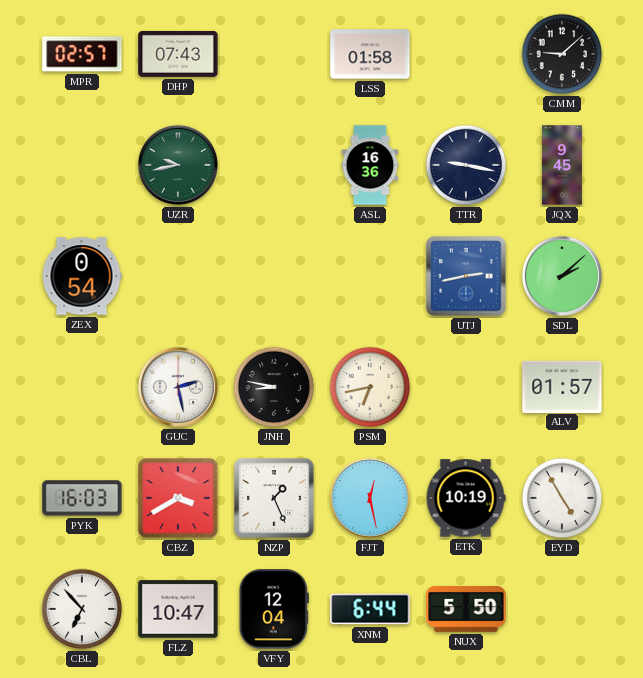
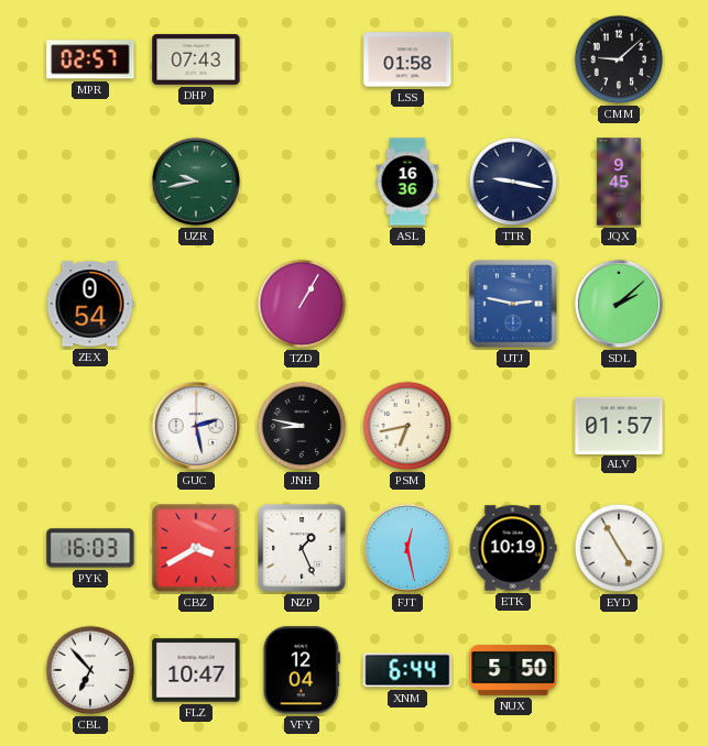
TZD: none -> 1:05 (302, 304)
UTJ: 2:43 -> 2:47 (513, 304)
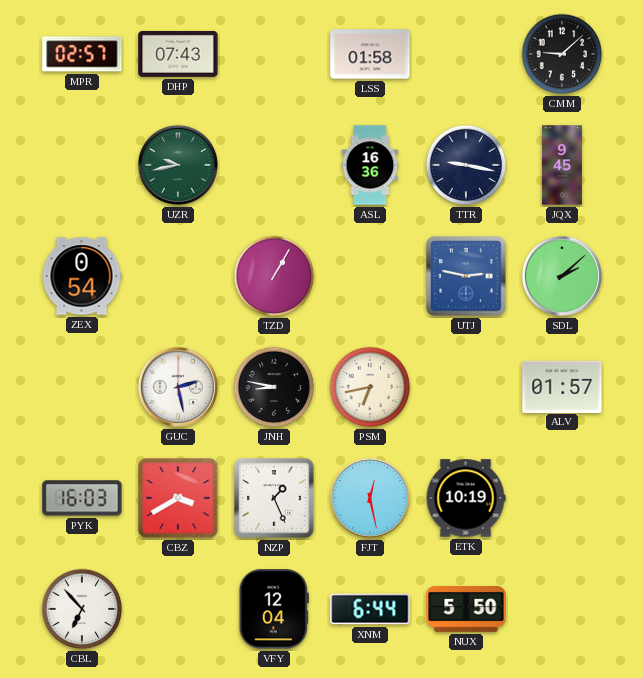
EYD: 4:55 -> none (619, 548)
FLZ: 10:47 -> none (196, 670)
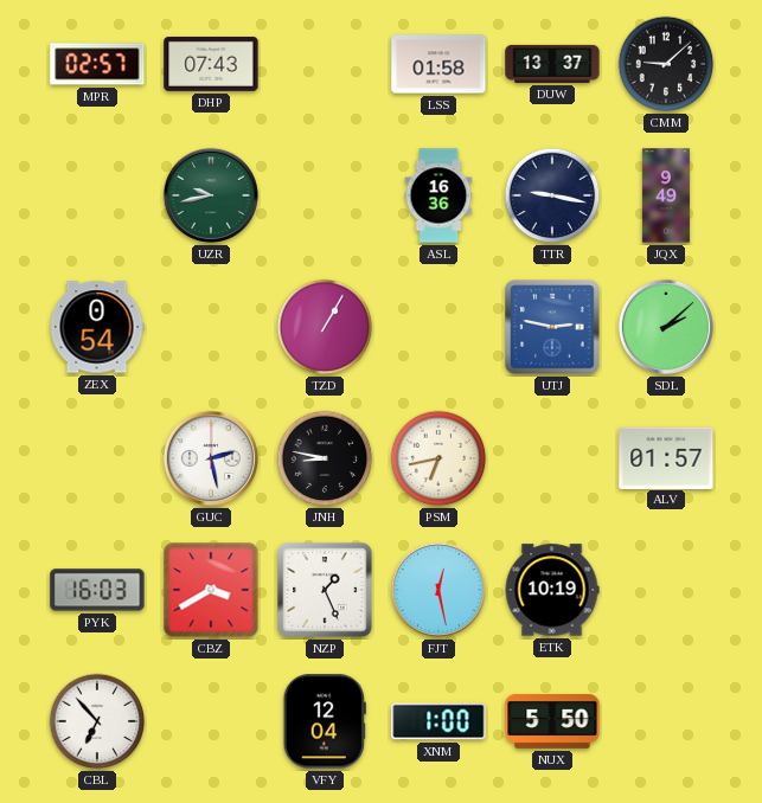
DUW: none -> 13:37 (552, 64)
JQX: 9:45 -> 9:49 (666, 195)
XNM: 6:44 -> 1:00 (438, 721)
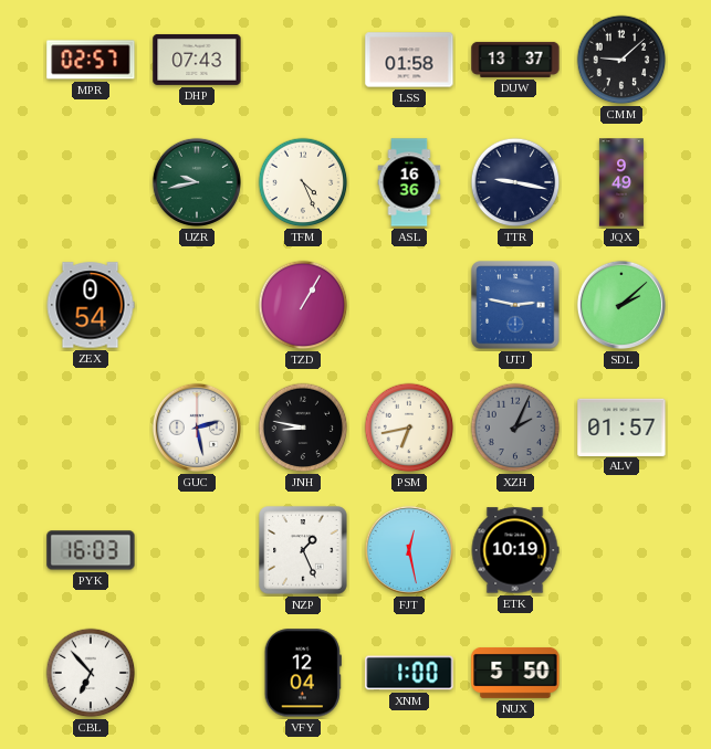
TFM: none -> 4:26 (303, 182)
XZH: none -> 2:04 (515, 428)
CBZ: 3:40 -> none (211, 590)
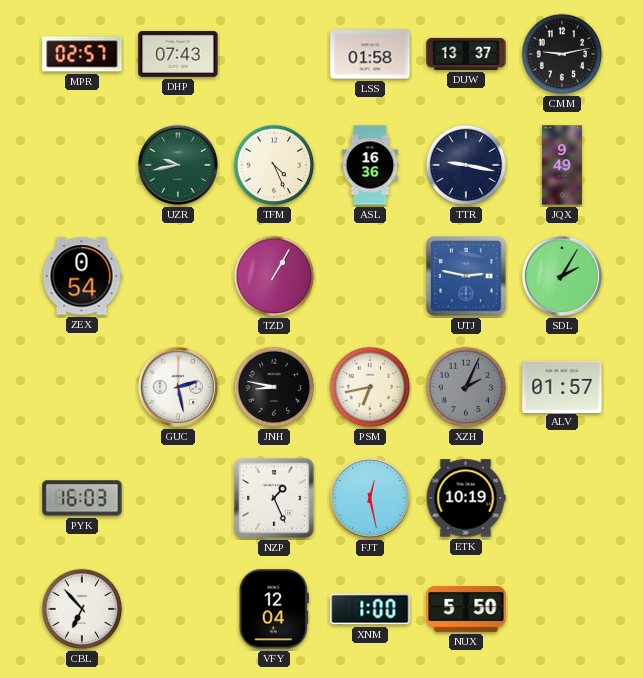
CMM: 9:08 -> 9:13 (562, 54)
SDL: 2:08 -> 2:05 (562, 276)
